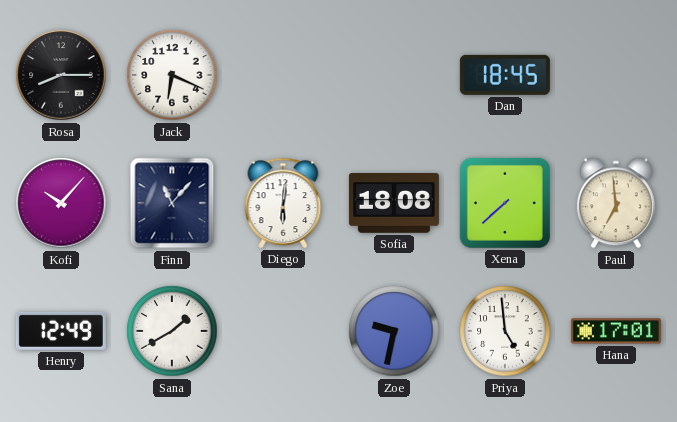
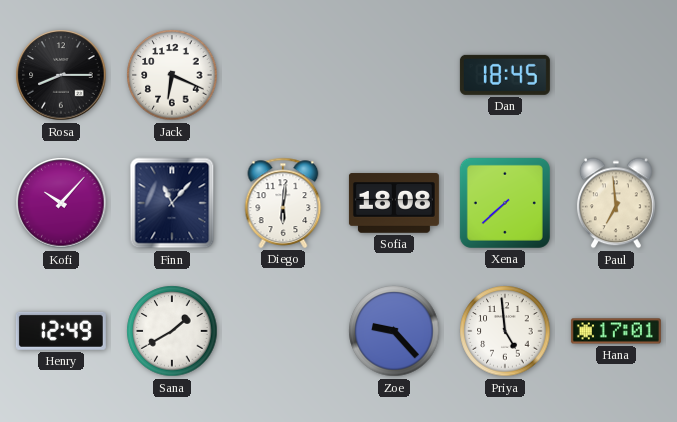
Zoe: 9:32 -> 9:23 (394, 331)
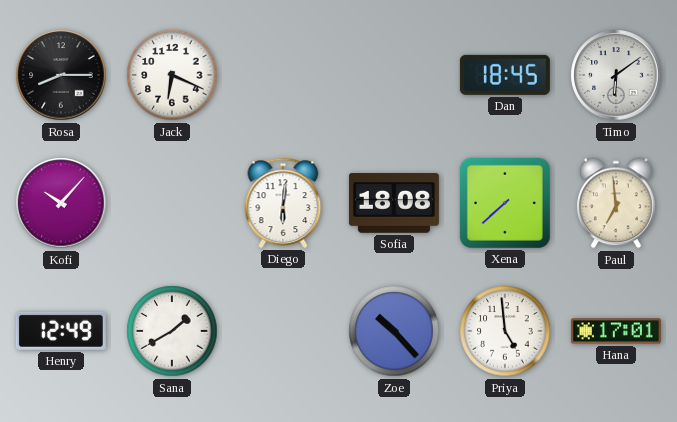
Timo: none -> 6:09 (616, 75)
Finn: 11:07 -> none (172, 203)
Zoe: 9:23 -> 10:23 (394, 331)
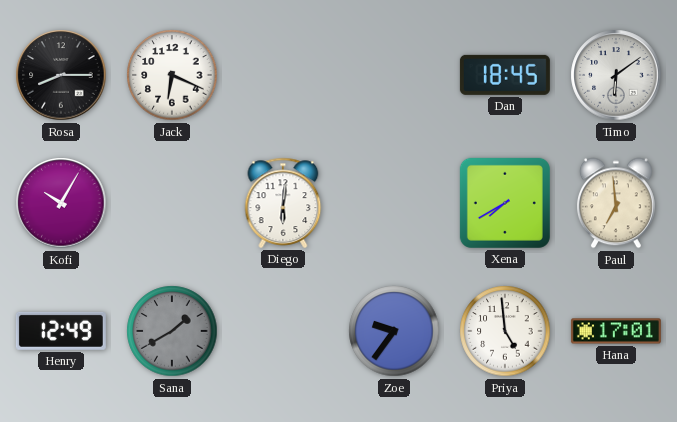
Kofi: 10:07 -> 10:05 (61, 203)
Sofia: 18:08 -> none (394, 203)
Xena: 7:38 -> 7:40 (505, 203)
Sana dial: white -> grey (172, 331)
Zoe: 10:23 -> 9:36 (394, 331)
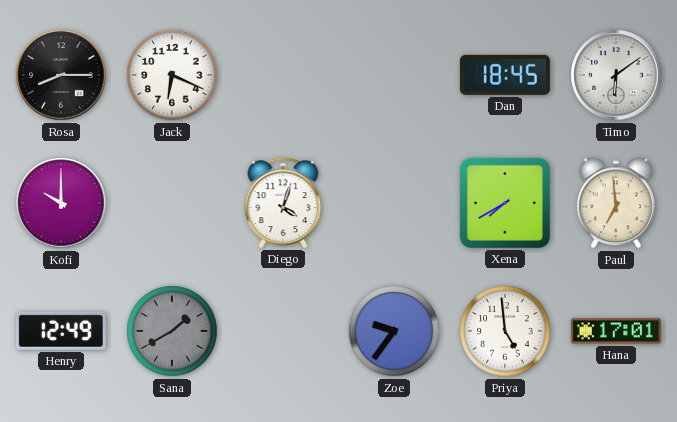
Kofi: 10:05 -> 10:00 (61, 203)
Diego: 6:01 -> 4:03 (283, 203)
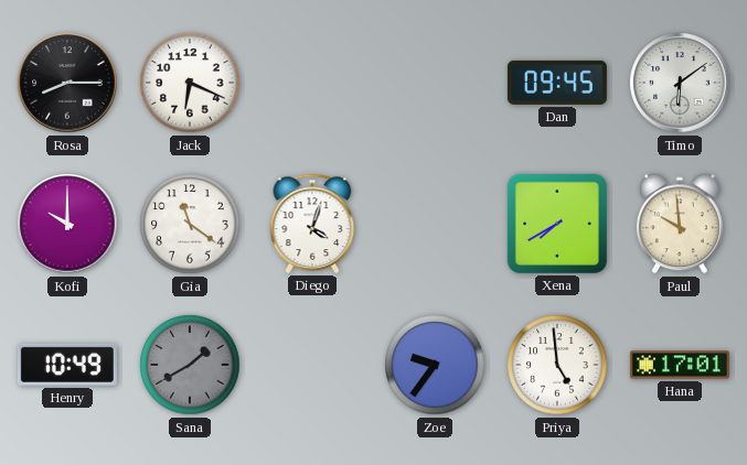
Dan: 18:45 -> 09:45 (557, 83)
Gia: none -> 11:21 (190, 224)
Paul: 6:59 -> 9:59 (680, 224)
Henry: 12:49 -> 10:49 (67, 365)
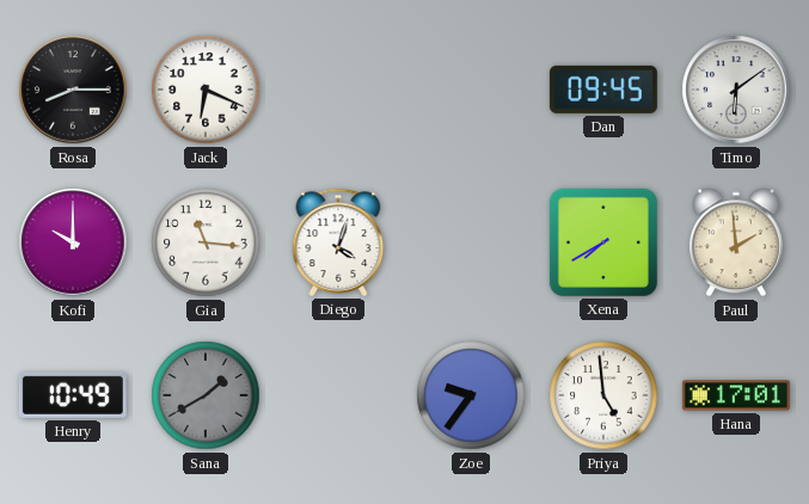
Gia: 11:21 -> 11:16 (206, 242)
Paul: 9:59 -> 1:59 (736, 242)
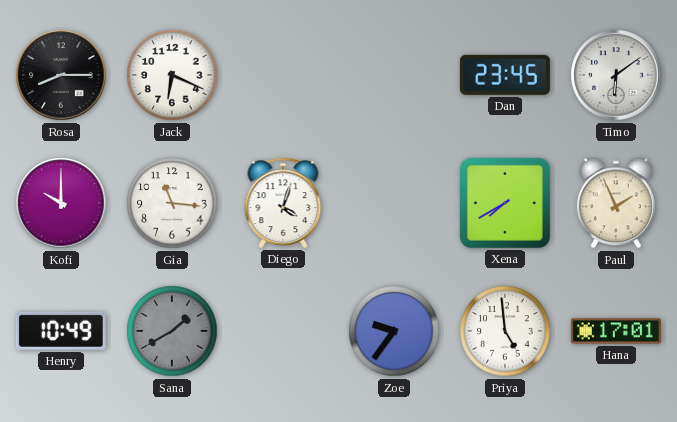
Dan: 09:45 -> 23:45 (505, 75)
Paul: 1:59 -> 1:56 (616, 203)
